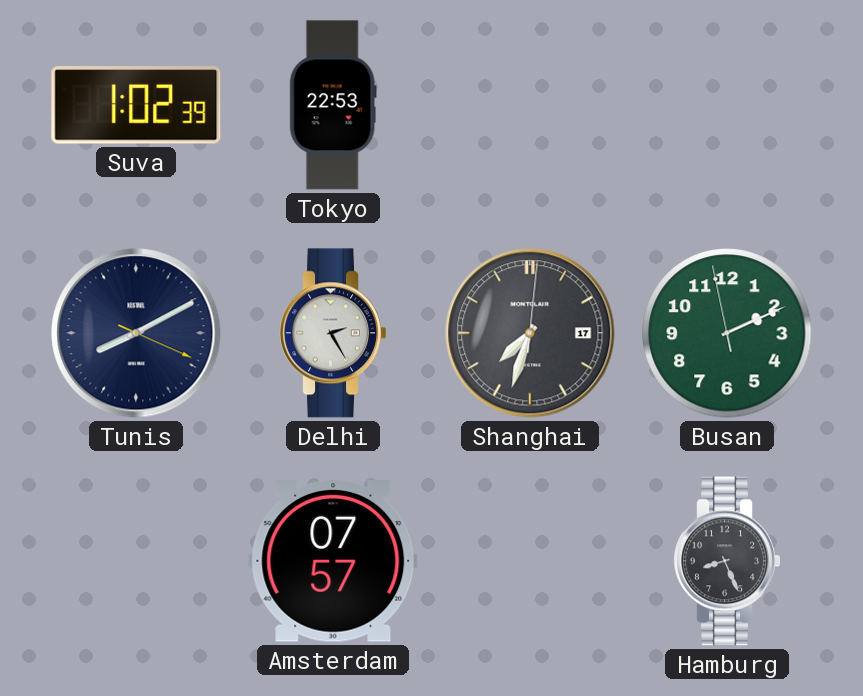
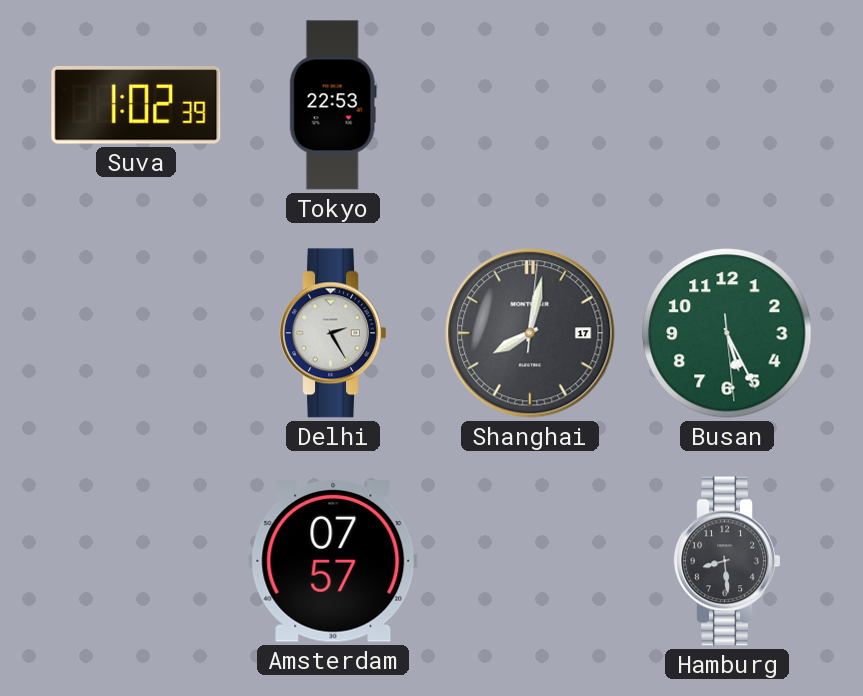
Tunis: 8:10 -> none (136, 333)
Shanghai: 7:33 -> 8:02 (530, 333)
Busan: 2:10 -> 5:25 (727, 333)
Hamburg: 8:26 -> 8:29 (726, 561)
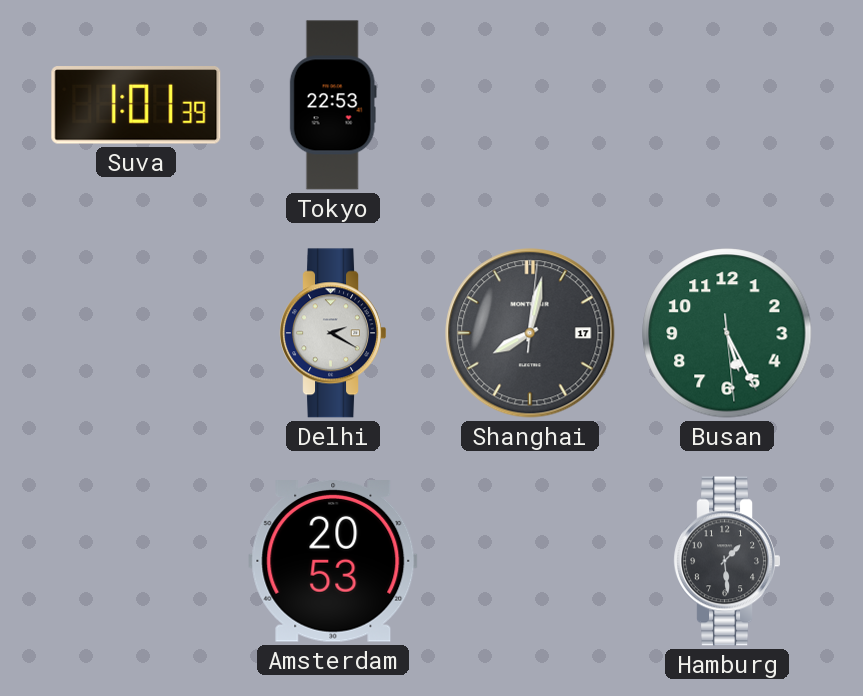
Suva: 1:02 -> 1:01 (136, 105)
Delhi: 2:25 -> 2:20 (332, 333)
Amsterdam: 07:57 -> 20:53 (333, 562)
Hamburg: 8:29 -> 1:29 (726, 561)
